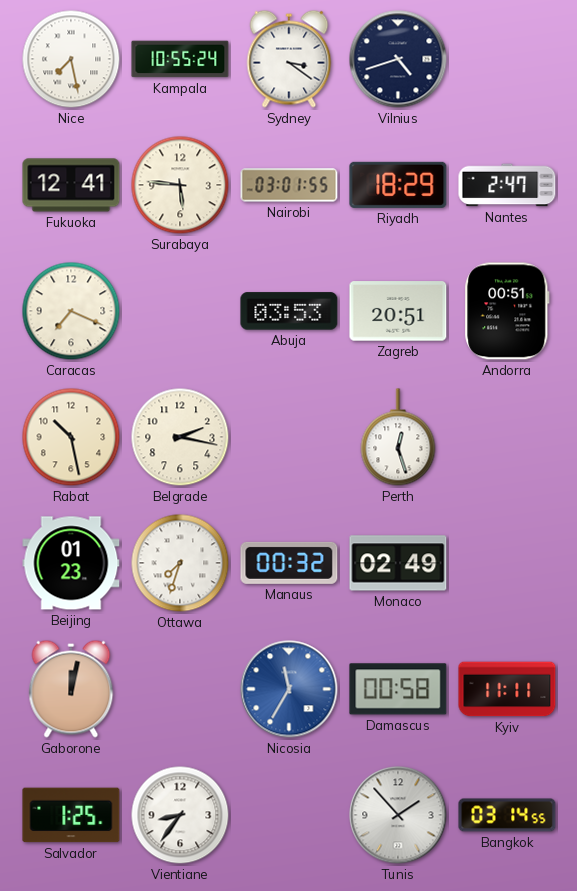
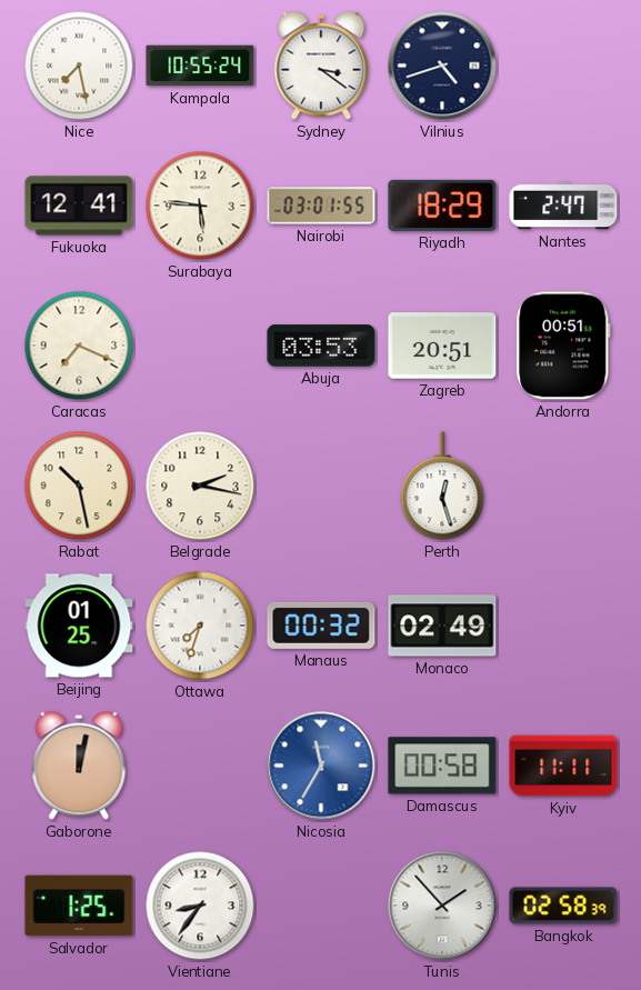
Beijing: 01:23 -> 01:25 (79, 626)
Bangkok: 03:14 -> 02:58 (563, 906)
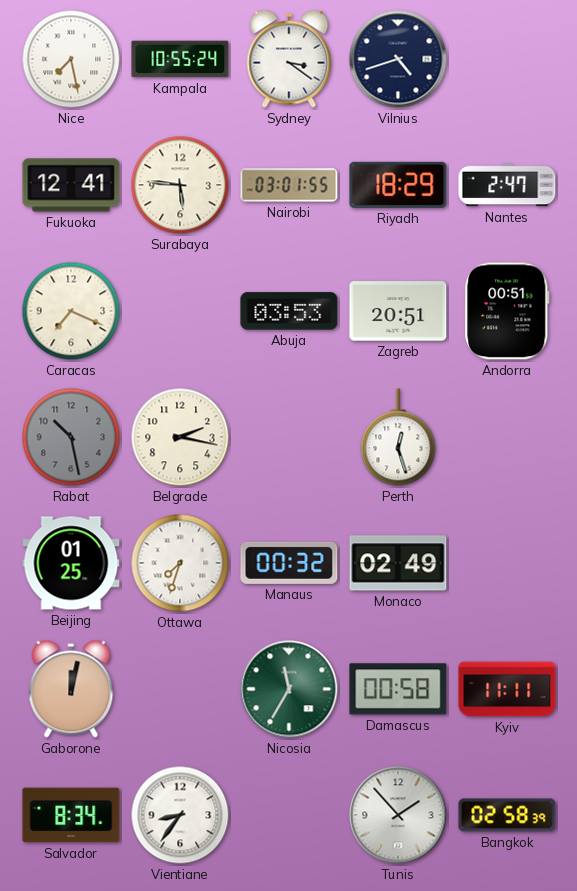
Rabat dial: cream -> grey (71, 437)
Nicosia dial: blue -> green (289, 689)
Salvador: 1:25 -> 8:34 (71, 815)
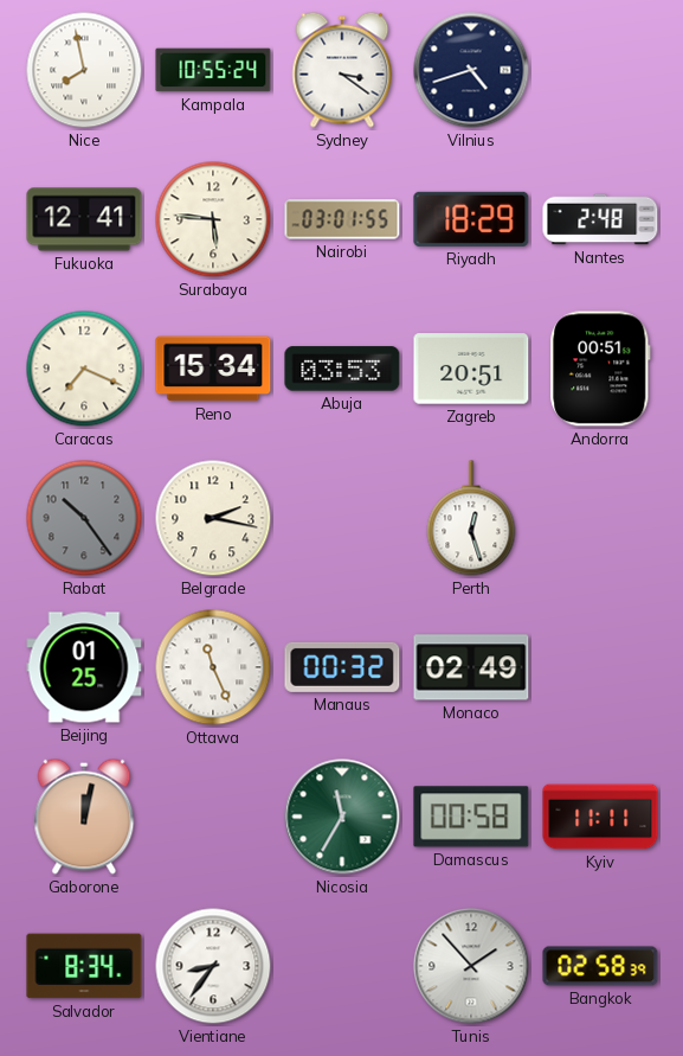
Nice: 7:28 -> 7:58 (84, 70)
Nantes: 2:47 -> 2:48 (600, 219)
Reno: none -> 15:34 (213, 369)
Rabat: 10:28 -> 10:24 (84, 518)
Ottawa: 7:33 -> 11:26 (213, 667)
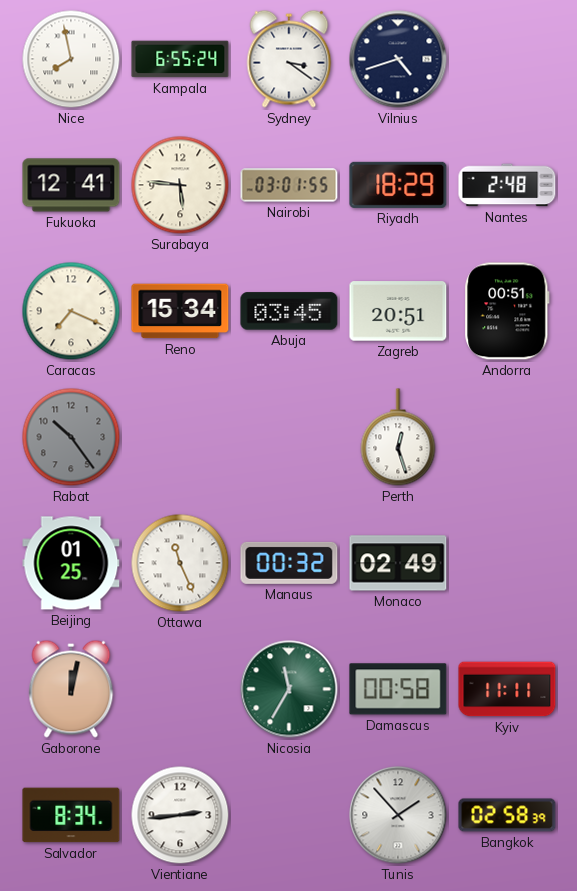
Kampala: 10:55 -> 6:55 (180, 59)
Abuja: 03:53 -> 03:45 (289, 311)
Belgrade: 2:17 -> none (213, 518)
Vientiane: 8:36 -> 2:44 (180, 815)
